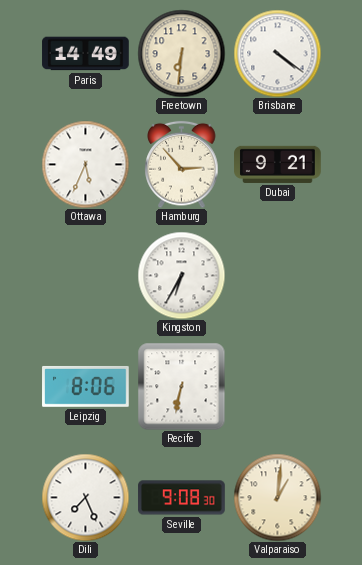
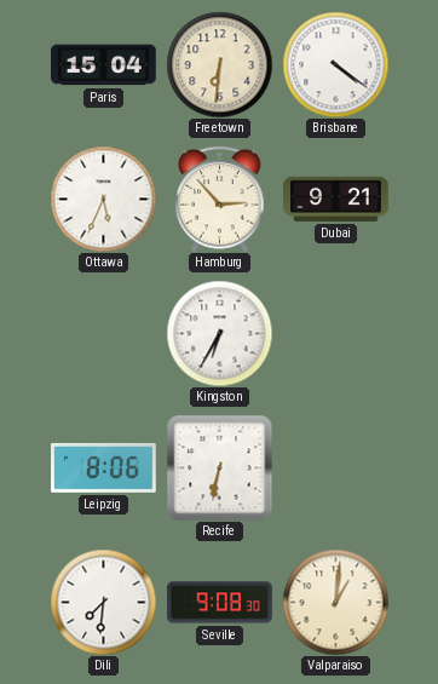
Paris: 14:49 -> 15:04 (104, 65)
Dili: 7:26 -> 7:31 (103, 602)
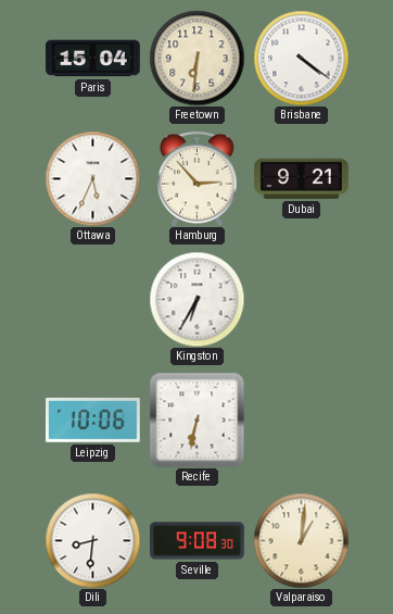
Leipzig: 8:06 -> 10:06 (93, 421)
Dili: 7:31 -> 8:31 (92, 540)
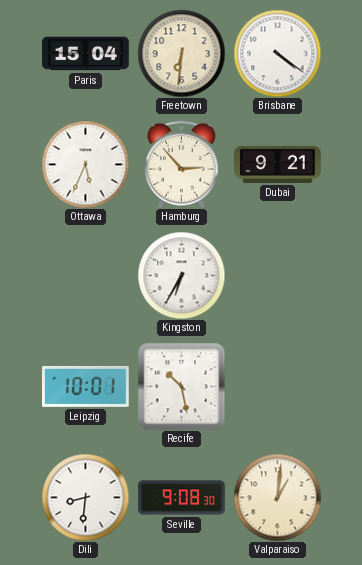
Leipzig: 10:06 -> 10:01 (86, 387)
Recife: 6:32 -> 10:28 (181, 386)
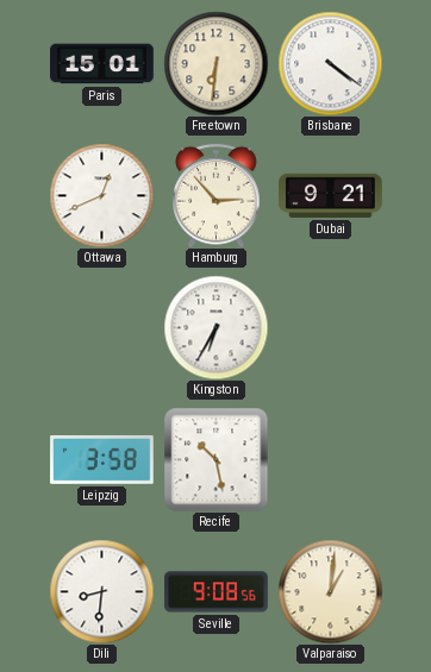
Paris: 15:04 -> 15:01 (102, 64)
Ottawa: 5:34 -> 12:41 (101, 195)
Leipzig: 10:01 -> 3:58 (102, 460)
Seville: 9:08:30 -> 9:08:56 (217, 592)
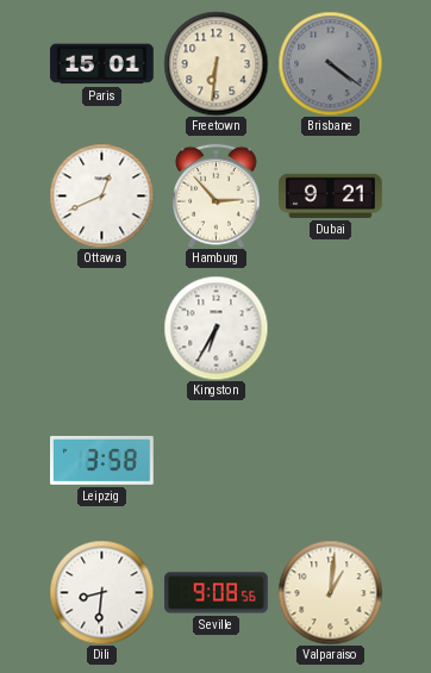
Brisbane dial: white -> grey (330, 63)
Recife: 10:28 -> none (215, 459)
